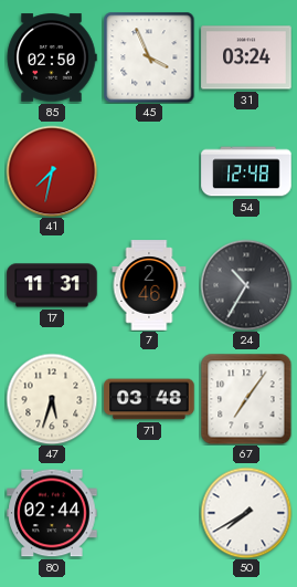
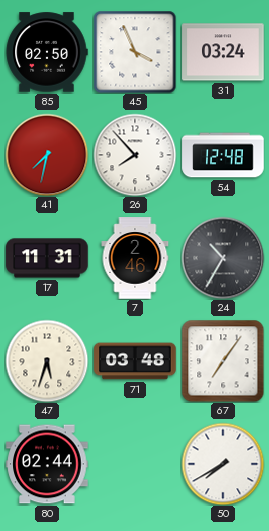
26: none -> 7:53 (135, 155)
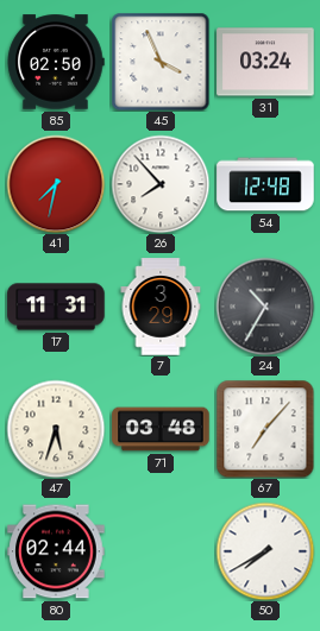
7: 2:46 -> 3:29 (161, 307)
67: 7:06 -> 7:07 (265, 429)
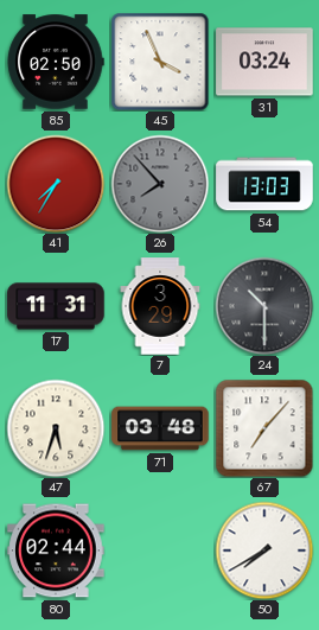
41: 7:32 -> 7:35 (56, 184)
26 dial: white -> grey (160, 184)
54: 12:48 -> 13:03 (264, 184)
24: 10:35 -> 10:30 (264, 306)
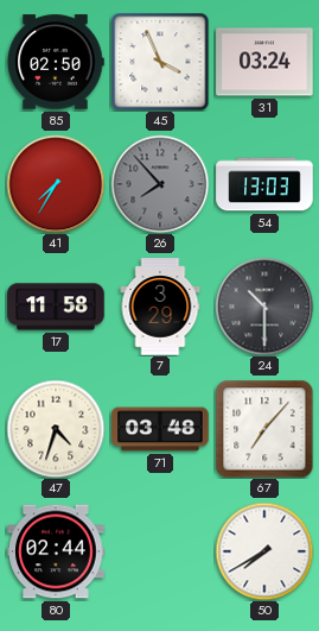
17: 11:31 -> 11:58 (56, 307)
47: 5:33 -> 4:33 (56, 429)
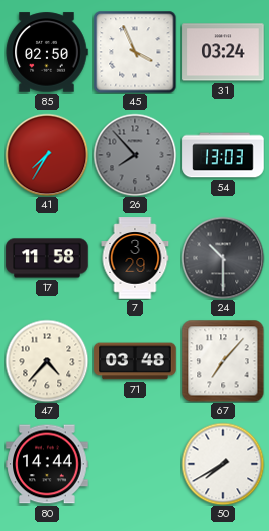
47: 4:33 -> 4:37 (47, 361)
80: 02:44 -> 14:44 (47, 464)
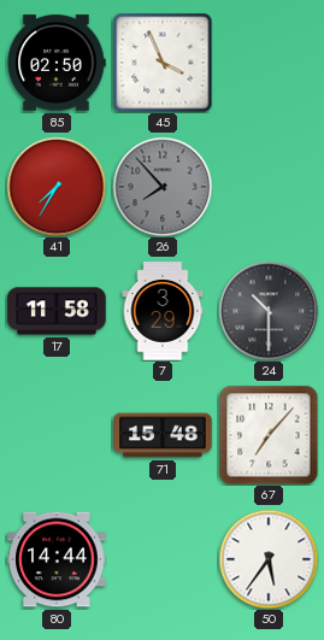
31: 03:24 -> none (223, 52)
54: 13:03 -> none (223, 155)
47: 4:37 -> none (47, 361)
71: 03:48 -> 15:48 (163, 435)
50: 7:40 -> 5:36 (269, 559)
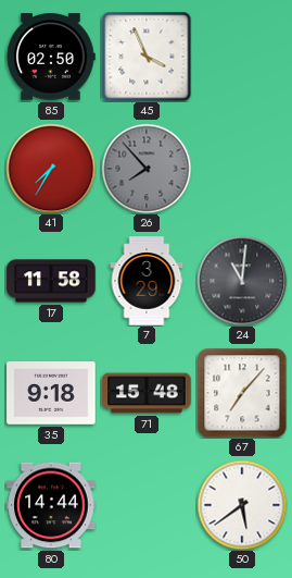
24: 10:30 -> 11:01 (242, 281)
35: none -> 9:18 (51, 394)
50: 5:36 -> 5:39 (242, 505)
